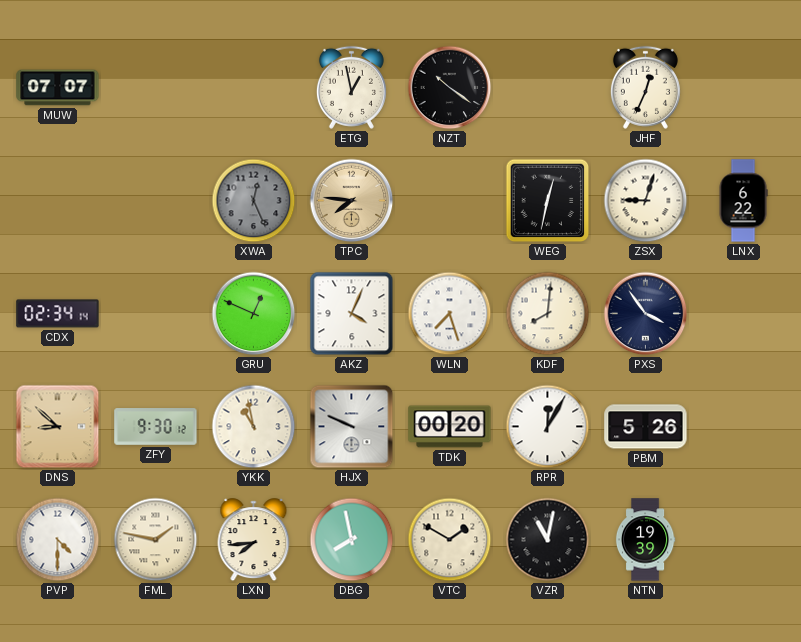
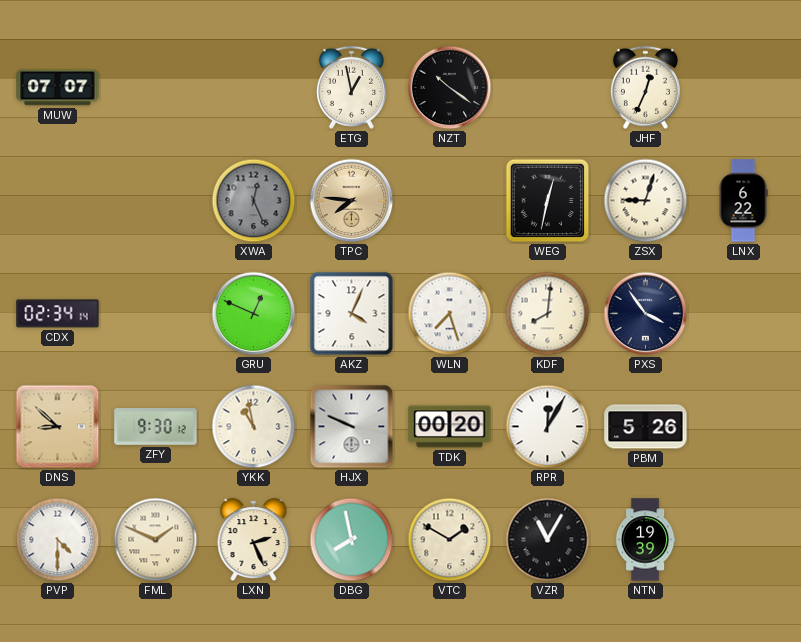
FML: 1:47 -> 1:49 (156, 540)
LXN: 7:44 -> 2:26 (254, 540)
VZR: 11:02 -> 11:05 (548, 540)
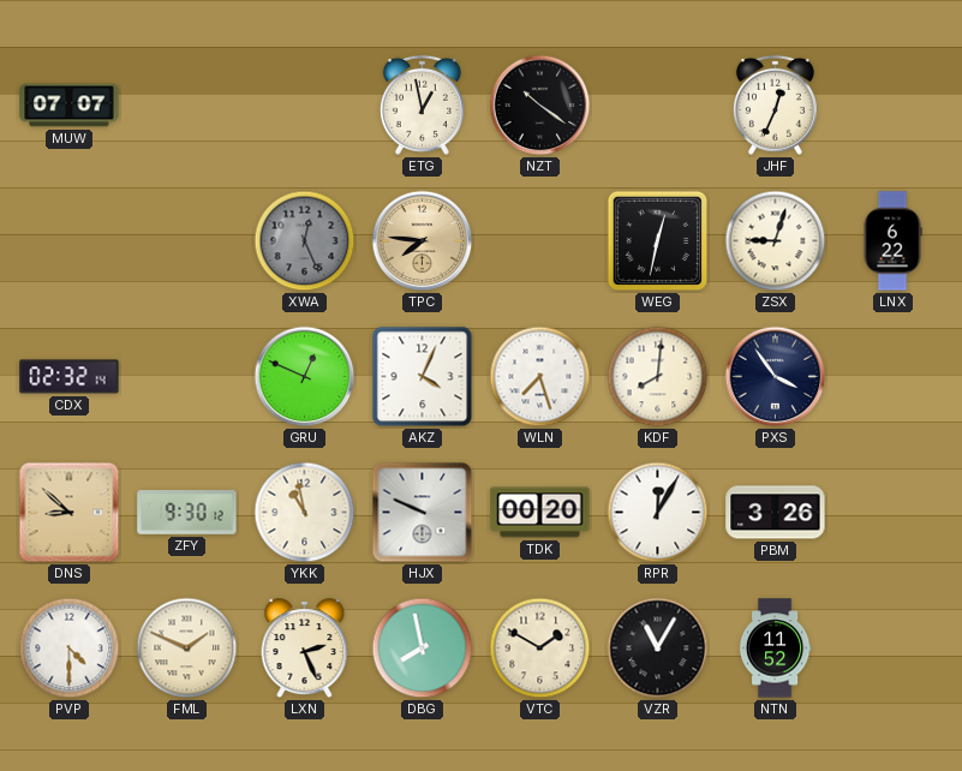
CDX: 02:34 -> 02:32 (70, 377)
PBM: 5:26 -> 3:26 (776, 513)
NTN: 19:39 -> 11:52 (775, 649)
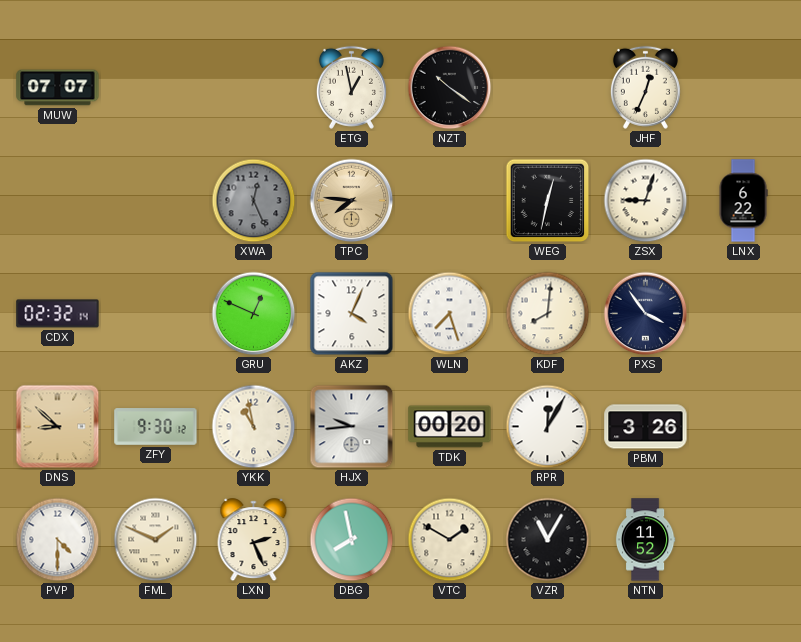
HJX: 9:49 -> 9:44 (352, 427)
